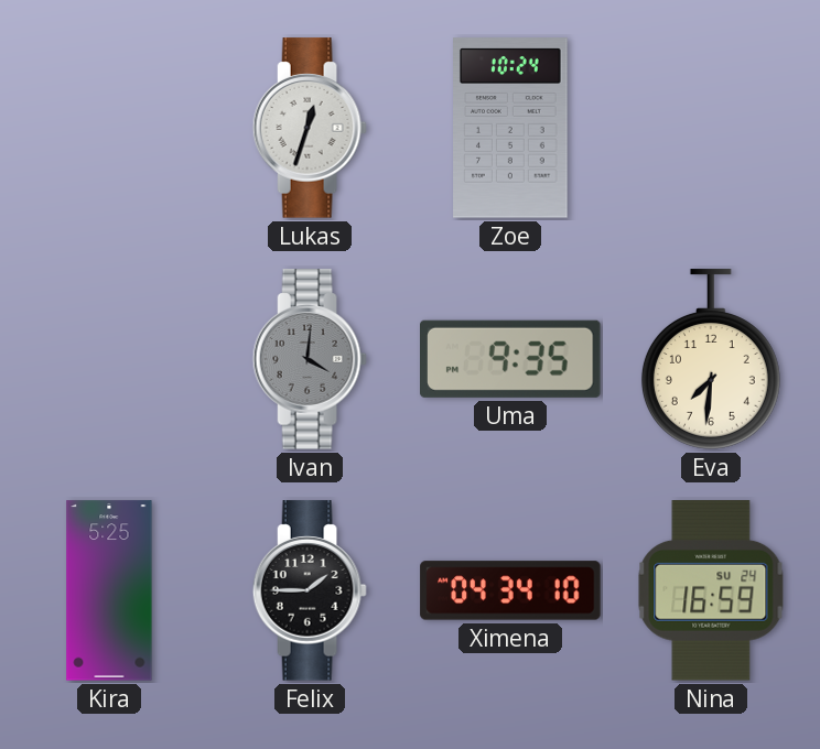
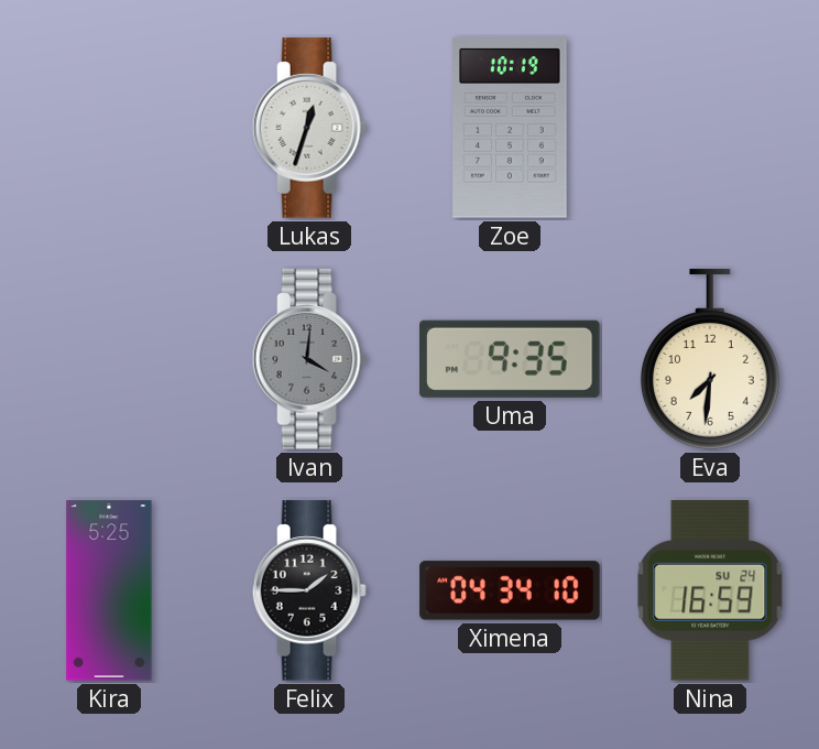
Zoe: 10:24 -> 10:19 (510, 128)
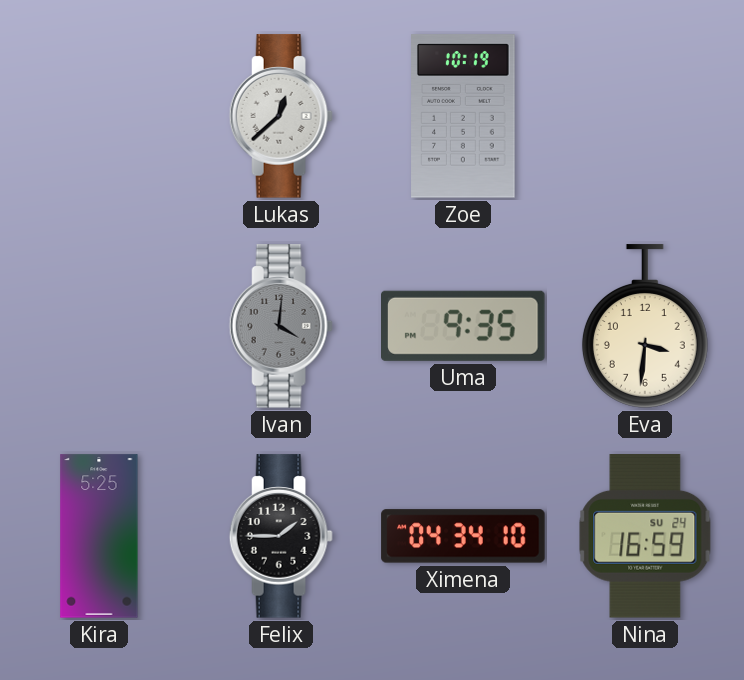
Lukas: 12:33 -> 12:38 (281, 116)
Eva: 7:31 -> 3:31 (645, 326)
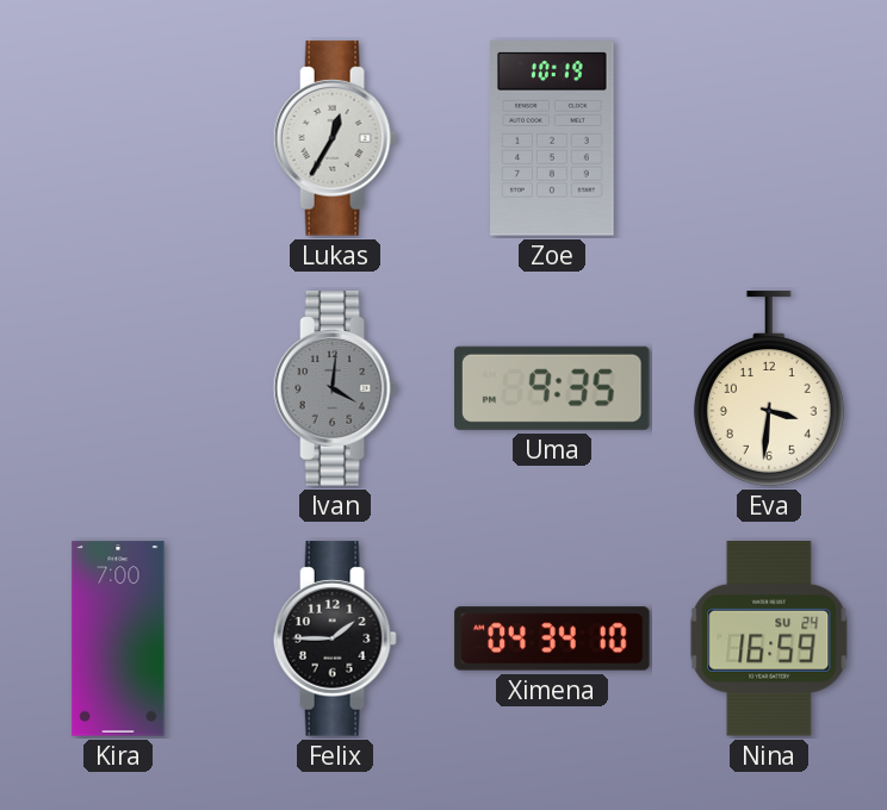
Lukas: 12:38 -> 12:35 (335, 138)
Kira: 5:25 -> 7:00 (118, 638)
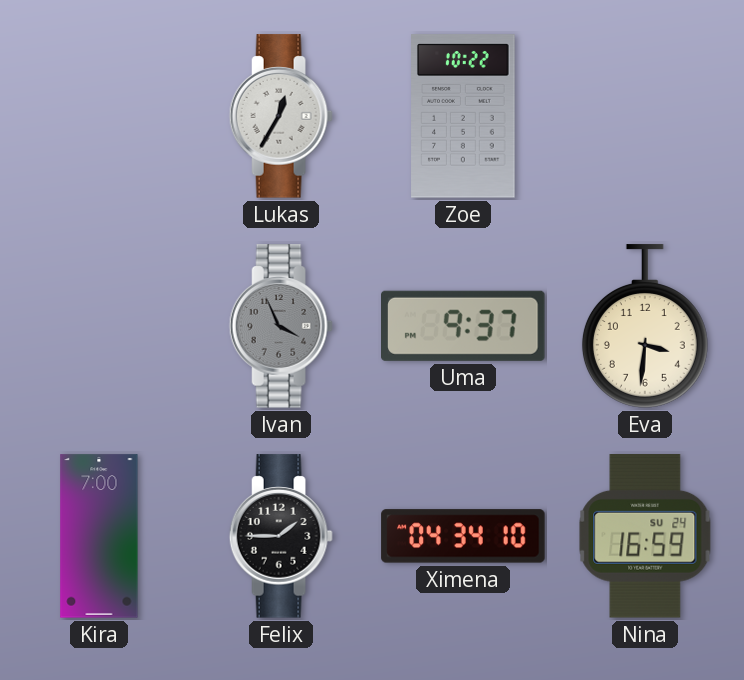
Zoe: 10:19 -> 10:22 (463, 116)
Ivan: 4:01 -> 3:56 (281, 326)
Uma: 9:35 -> 9:37 (464, 326)
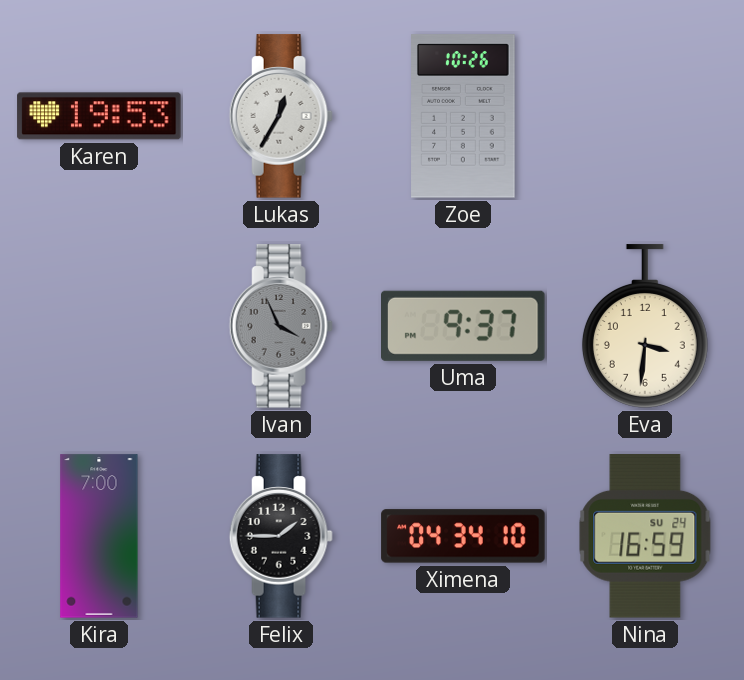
Karen: none -> 19:53 (99, 116)
Zoe: 10:22 -> 10:26 (463, 116)
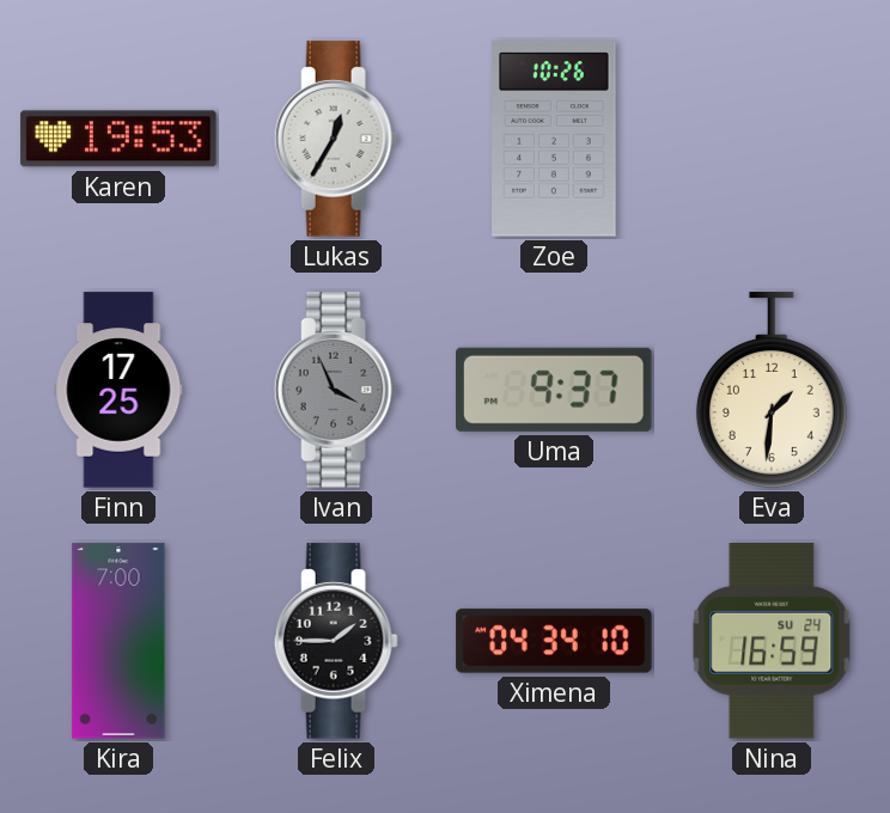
Finn: none -> 17:25 (118, 390)
Eva: 3:31 -> 1:31 (772, 390)
